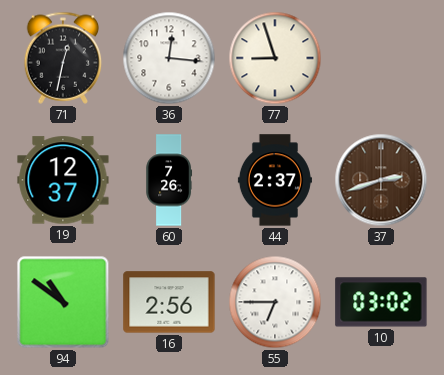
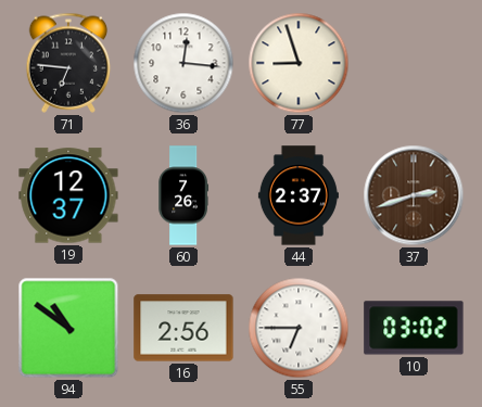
71: 12:32 -> 6:46 (68, 63)
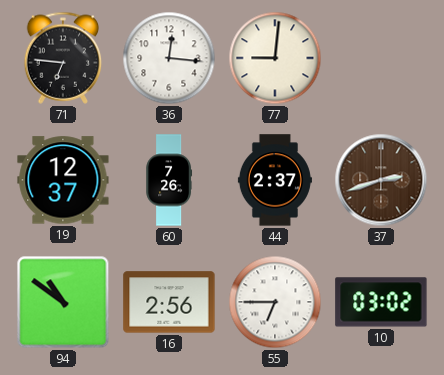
77: 8:57 -> 9:01 (275, 58)
